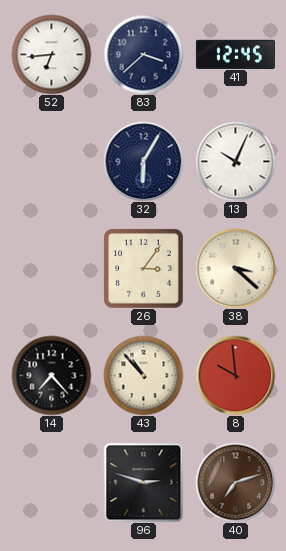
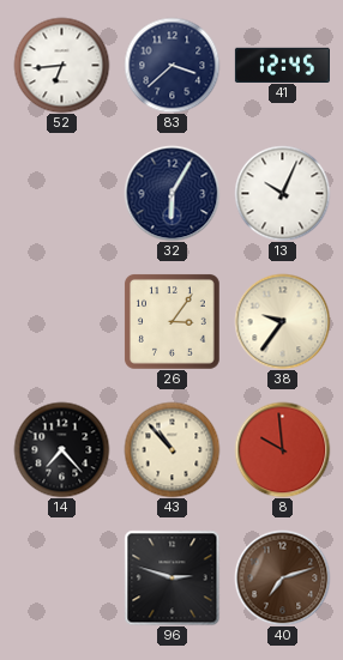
38: 3:22 -> 9:36 (282, 321)
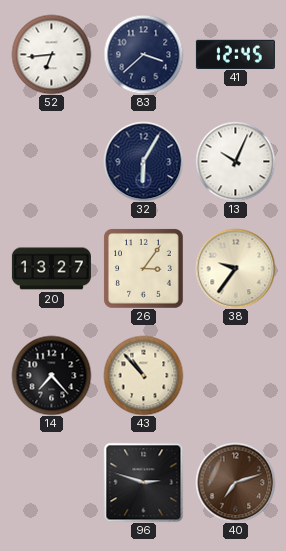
20: none -> 13:27 (51, 269)
8: 9:59 -> none (282, 449)
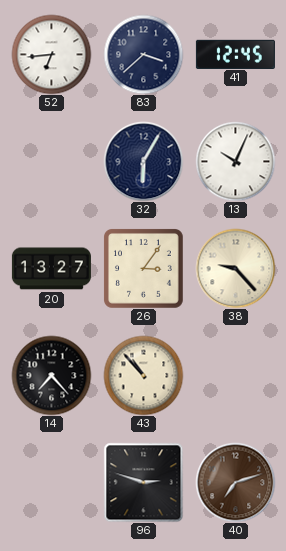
38: 9:36 -> 9:23 (235, 268)
